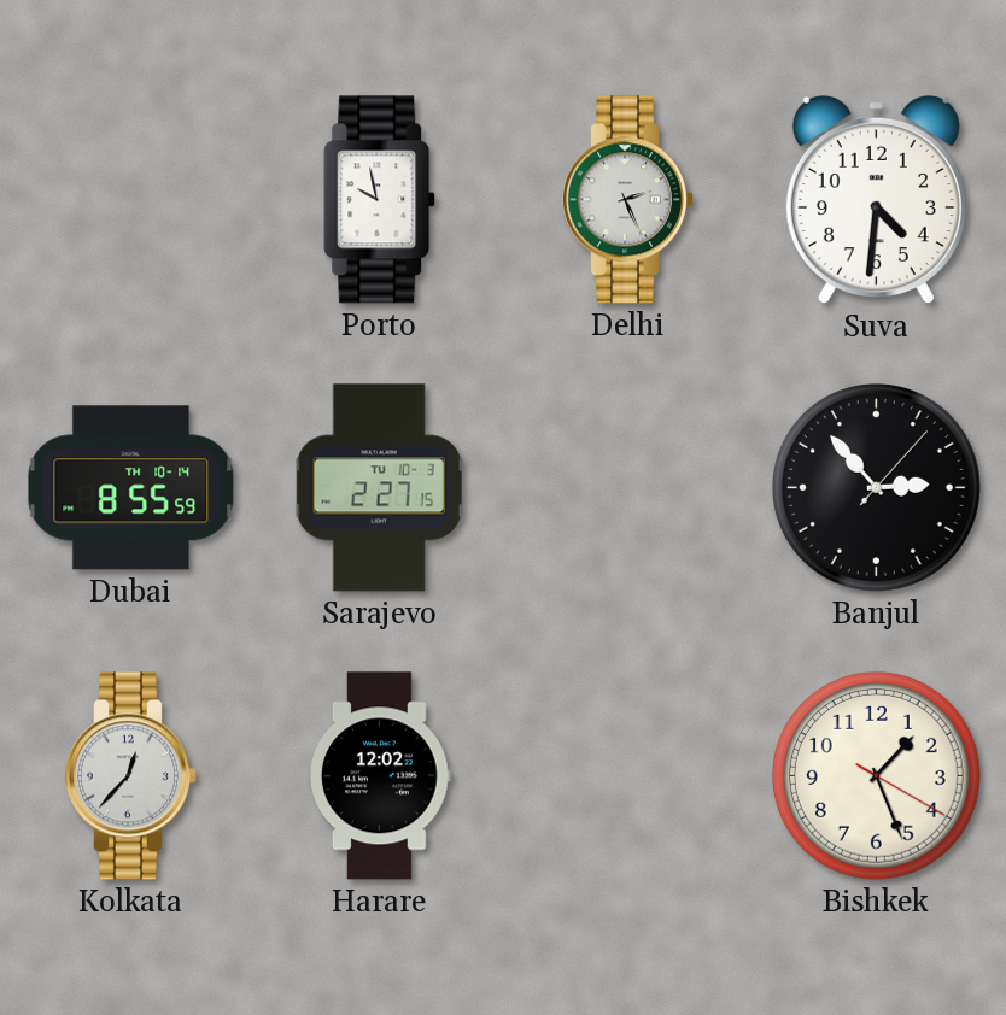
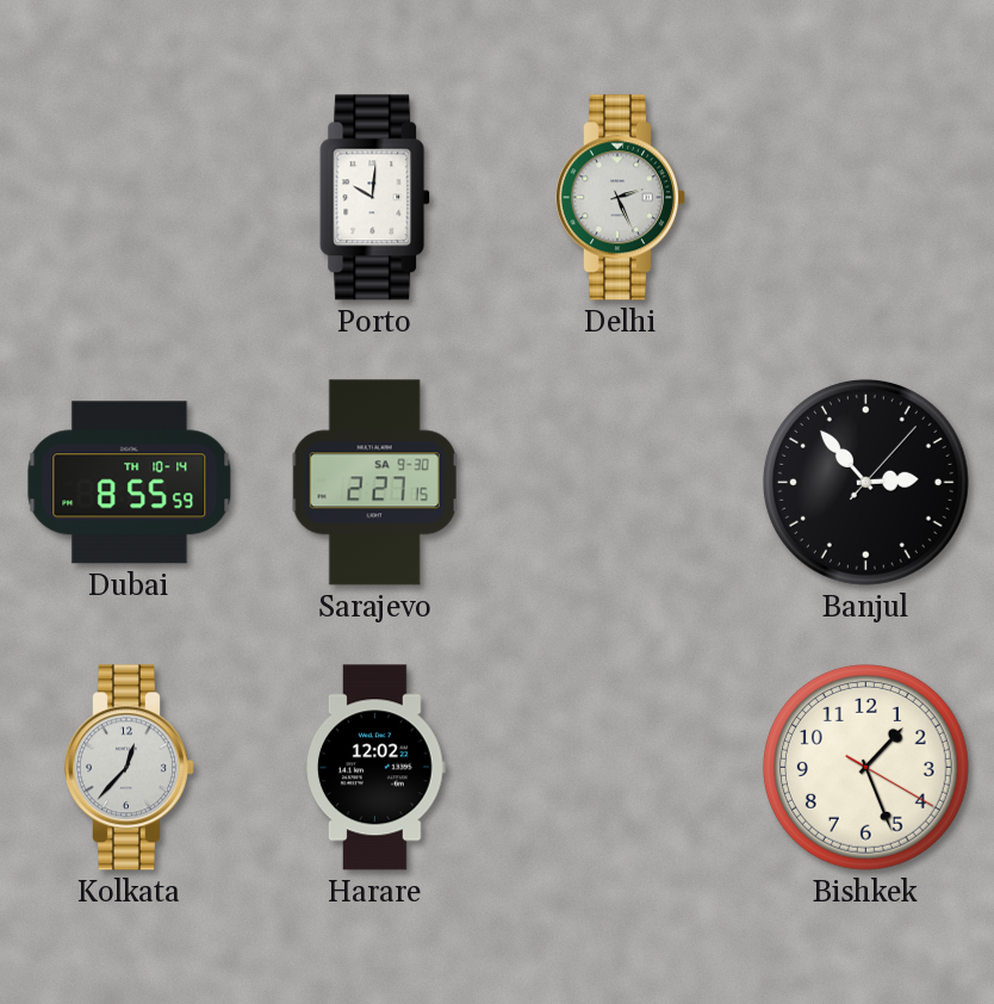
Porto: 9:58 -> 10:01 (375, 198)
Suva: 4:31 -> none (876, 200)
Sarajevo date: TU 10-3 -> SA 9-30 (375, 483)
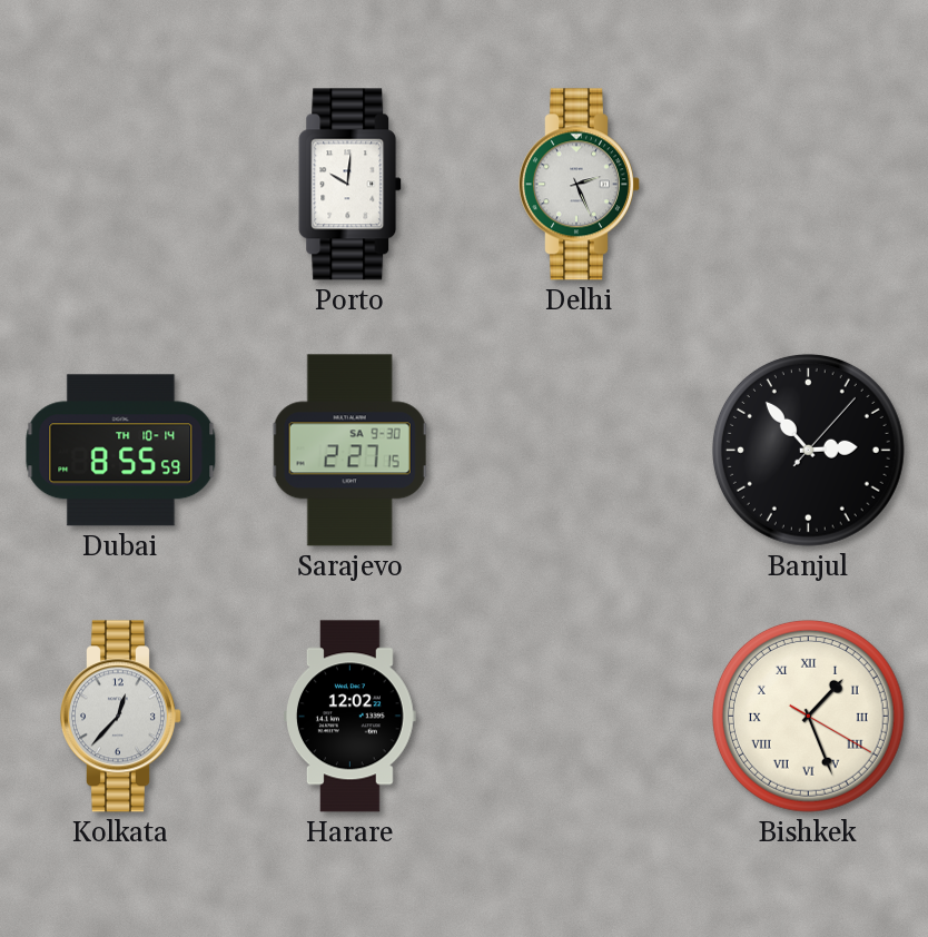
Bishkek numerals: Arabic -> Roman (808, 716)
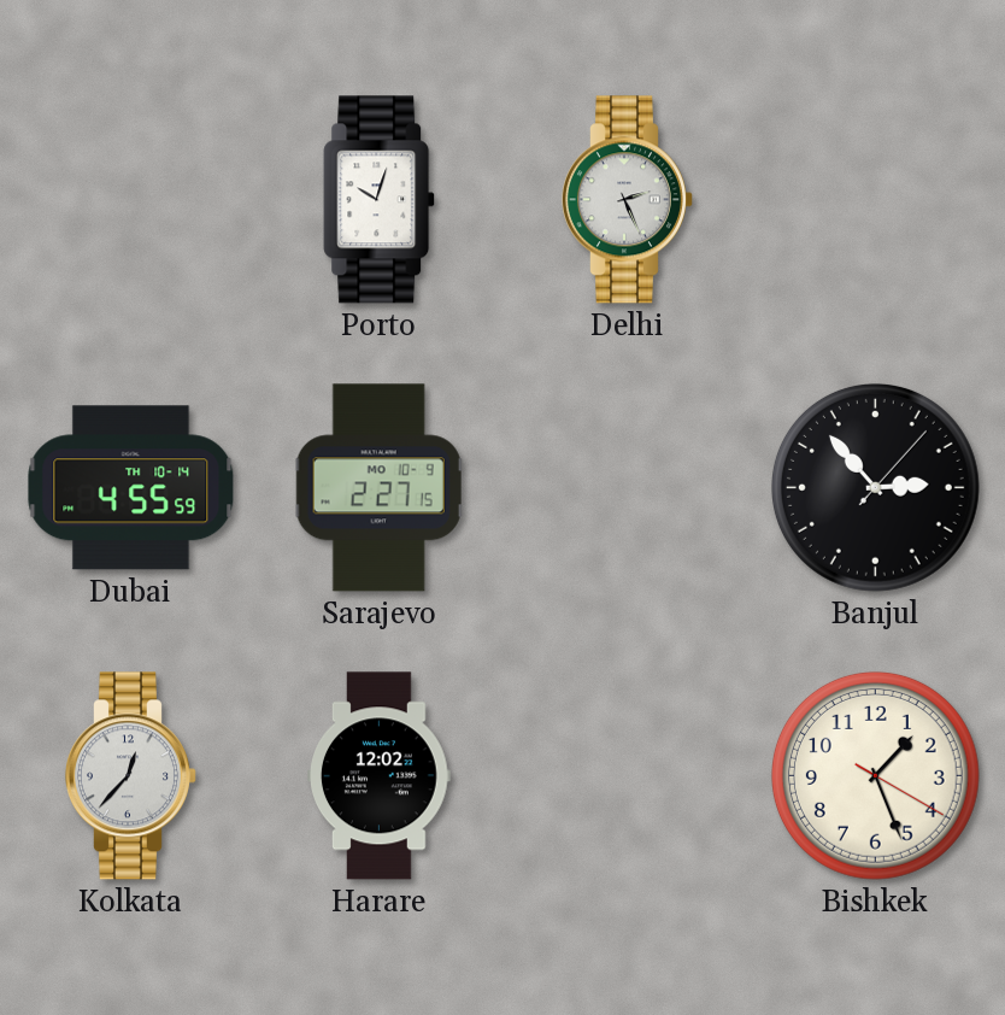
Porto: 10:01 -> 10:03 (380, 200)
Dubai: 8:55 -> 4:55 (131, 488)
Sarajevo date: SA 9-30 -> MO 10-9 (380, 488)
Bishkek numerals: Roman -> Arabic (875, 775)
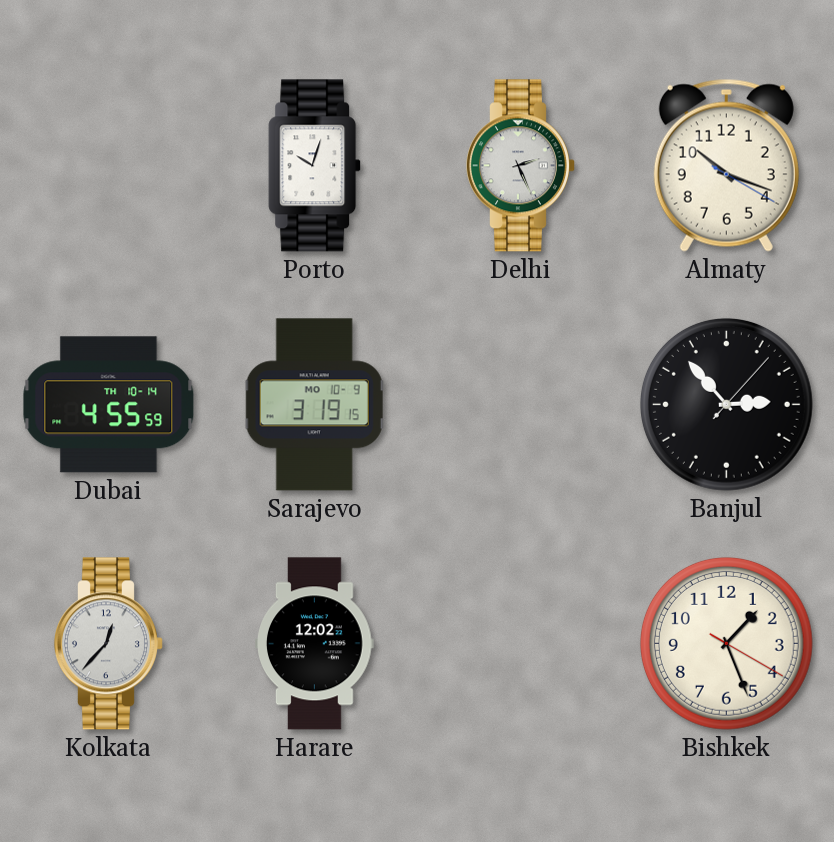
Almaty: none -> 10:18 (726, 165)
Sarajevo: 2:27 -> 3:19 (315, 405)
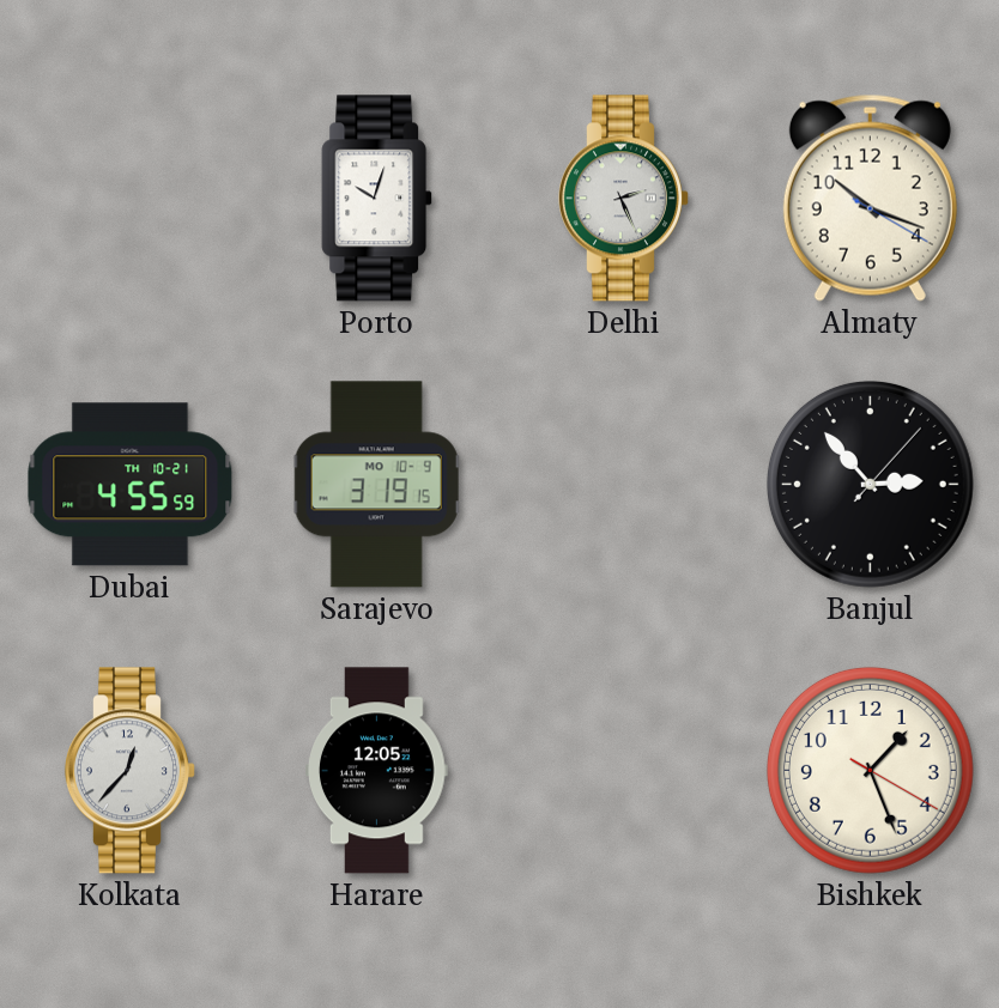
Dubai date: TH 10-14 -> TH 10-21 (131, 485)
Harare: 12:02 -> 12:05 (377, 771)
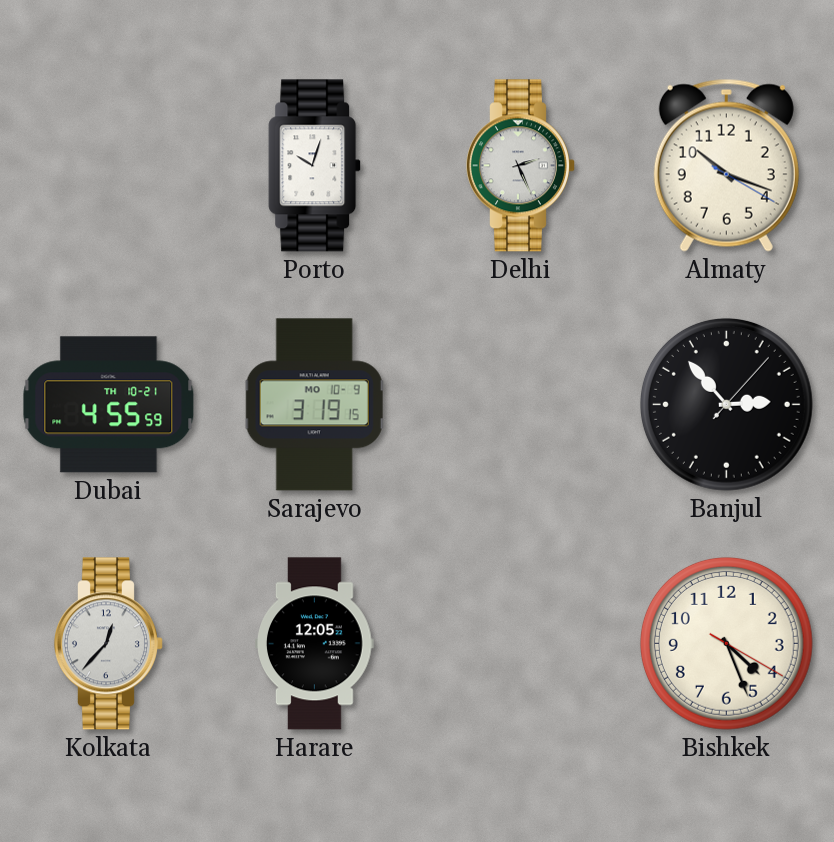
Bishkek: 1:26 -> 4:26 (726, 643)
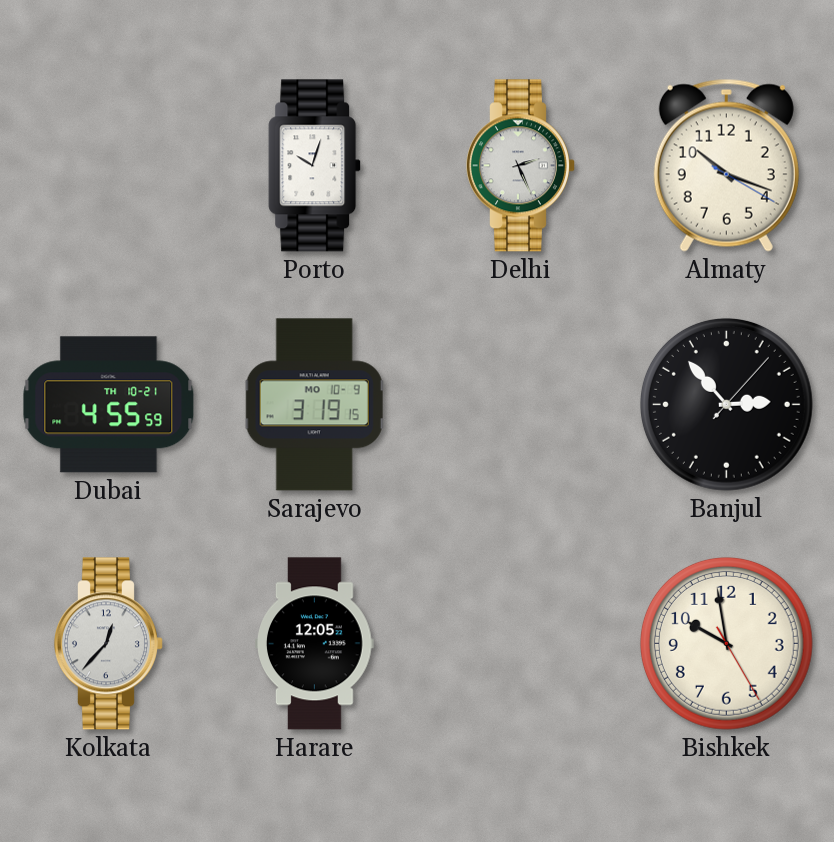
Bishkek: 4:26 -> 9:58 (726, 643)
